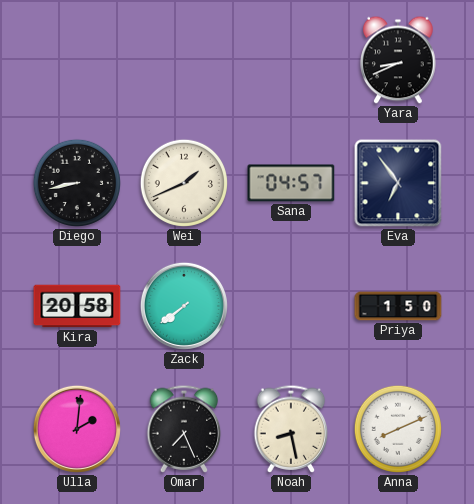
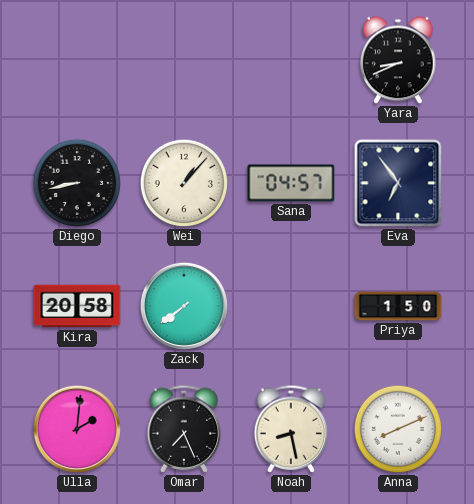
Wei: 1:41 -> 1:07 (184, 183)
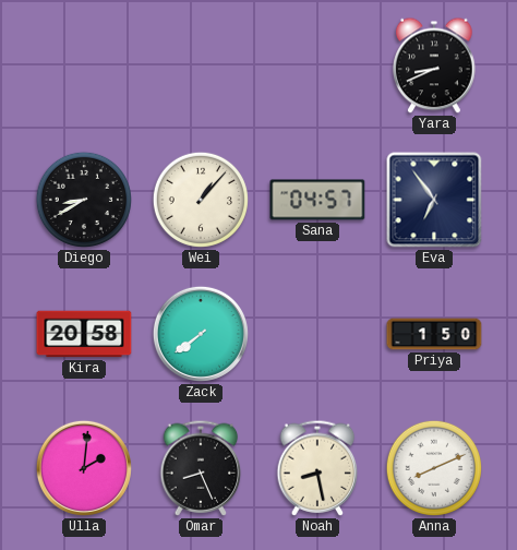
Diego: 8:43 -> 8:40 (84, 200)
Omar: 7:26 -> 8:26 (201, 468)
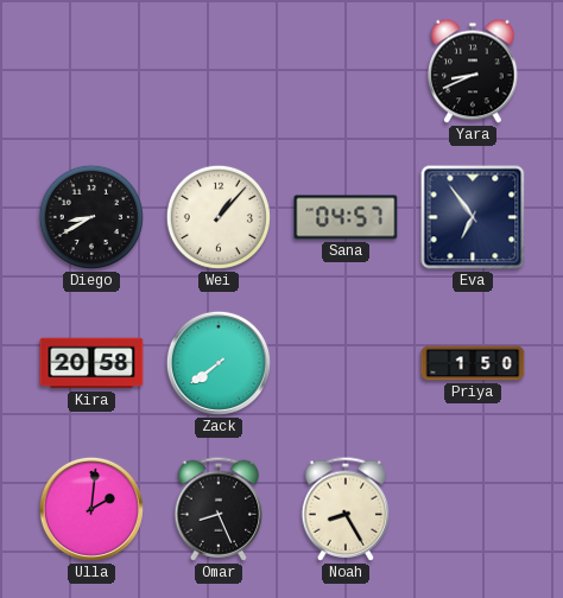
Noah: 8:28 -> 8:25 (346, 509)
Anna: 8:11 -> none (434, 468)
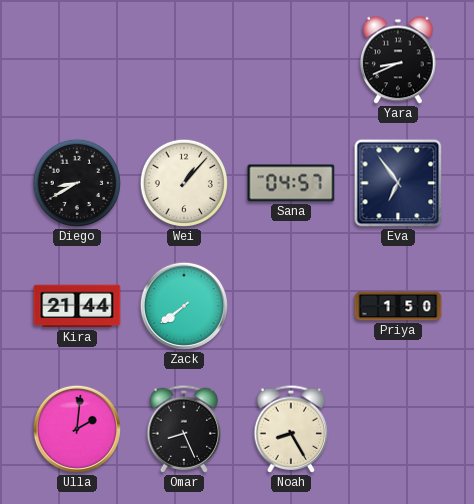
Kira: 20:58 -> 21:44 (77, 306)
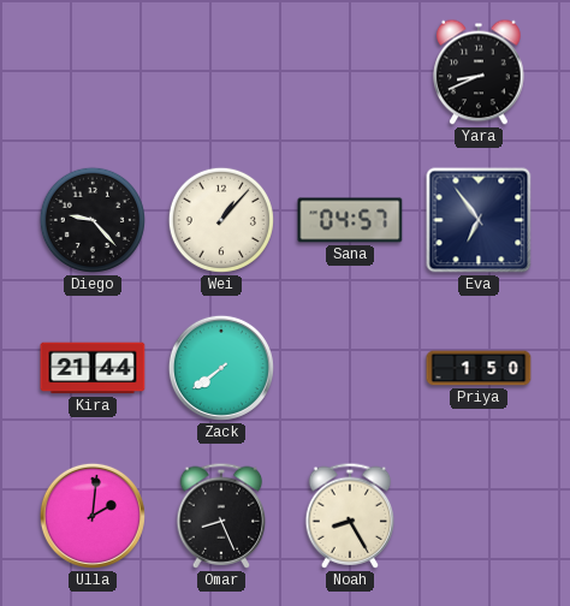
Diego: 8:40 -> 9:23 (93, 220)
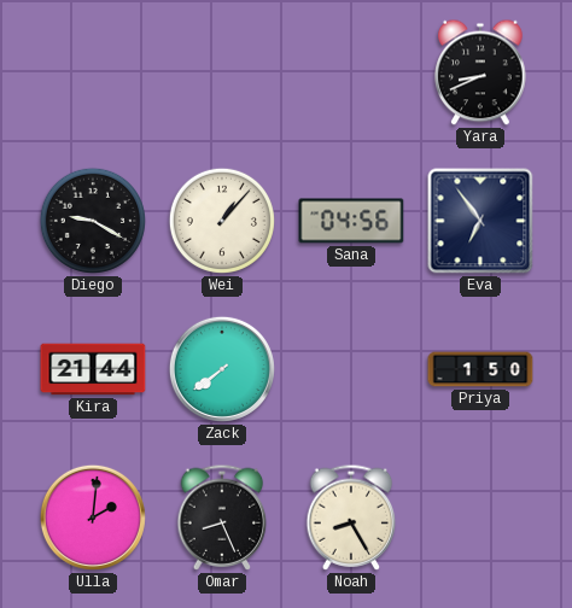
Diego: 9:23 -> 9:20 (93, 221)
Sana: 04:57 -> 04:56 (351, 221)
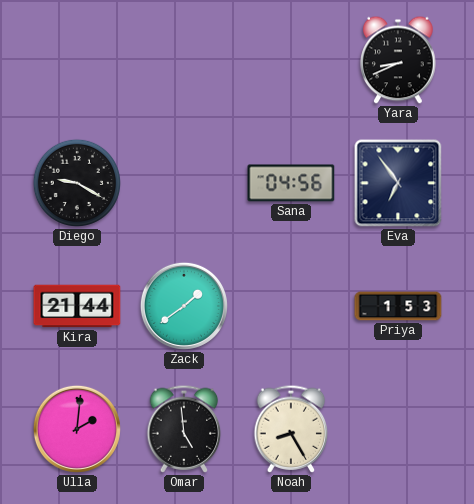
Wei: 1:07 -> none (222, 221)
Zack: 7:39 -> 1:39 (184, 306)
Priya: 1:50 -> 1:53 (398, 306)
Omar: 8:26 -> 4:59 (184, 429)
